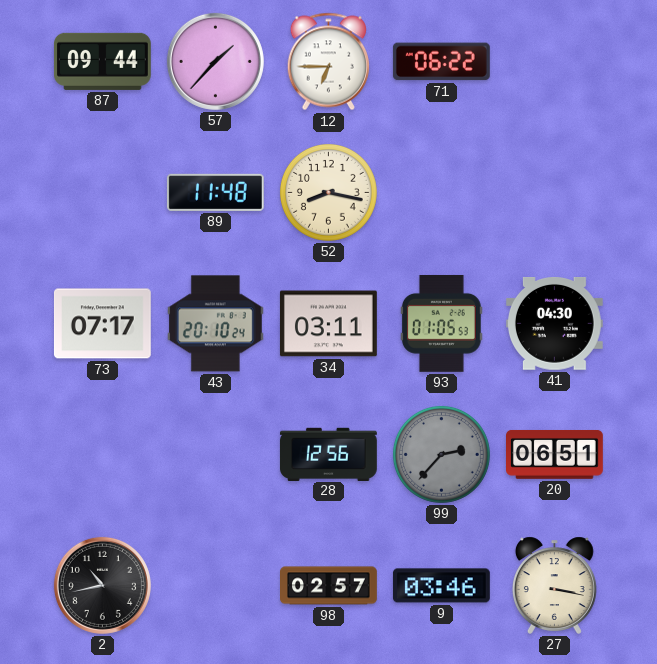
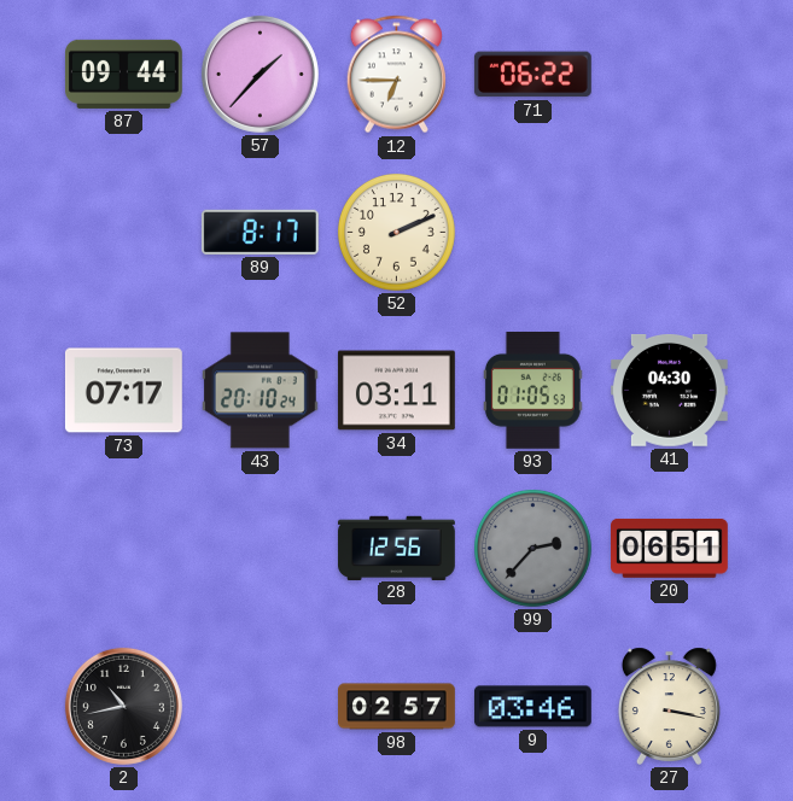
89: 11:48 -> 8:17 (260, 232)
52: 8:17 -> 2:11 (396, 232)
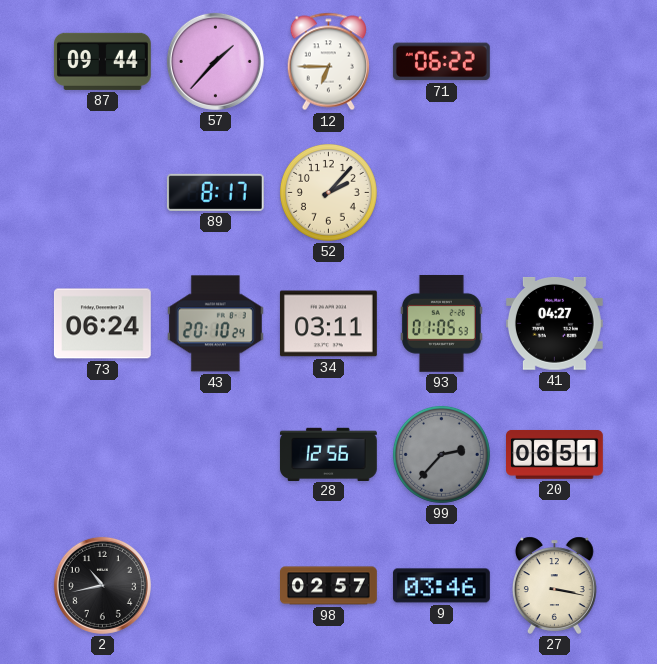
52: 2:11 -> 2:07 (328, 192)
73: 07:17 -> 06:24 (102, 324)
41: 04:30 -> 04:27 (554, 324)
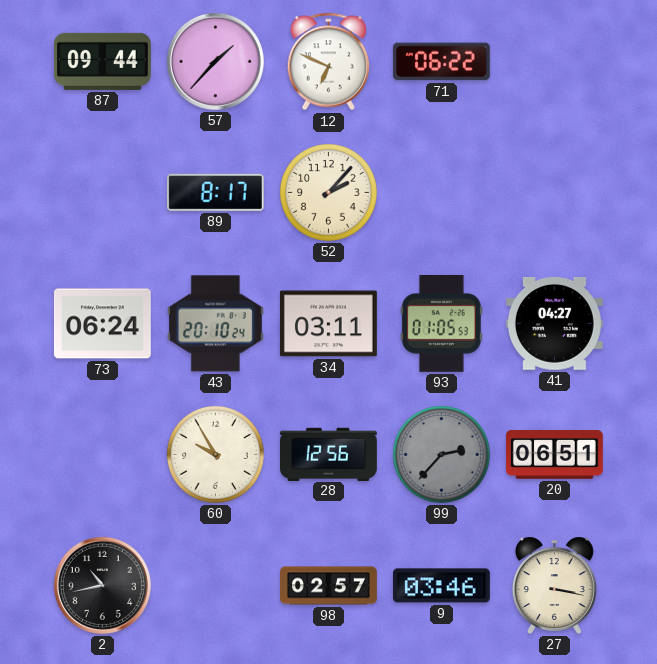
12: 6:45 -> 6:49 (328, 62)
60: none -> 9:55 (215, 454)
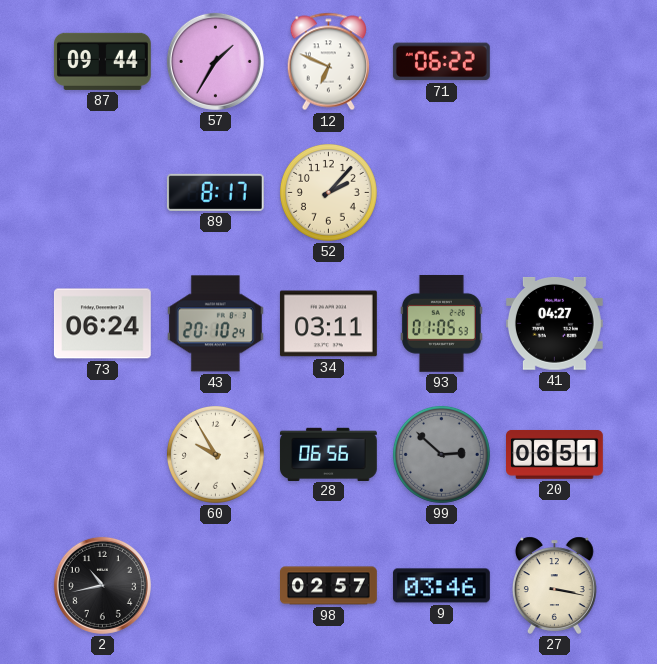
57: 1:37 -> 1:35 (215, 61)
28: 12:56 -> 06:56 (329, 454)
99: 2:37 -> 2:52 (441, 454)
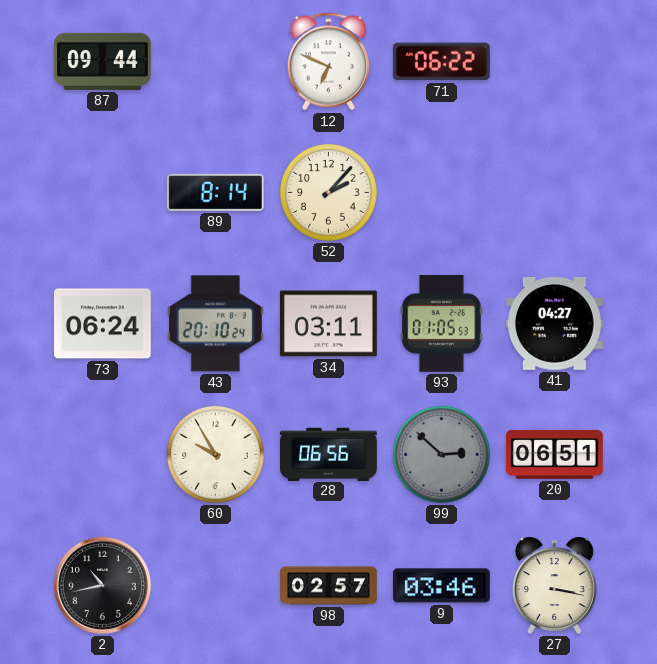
57: 1:35 -> none (215, 61)
89: 8:17 -> 8:14 (215, 192)
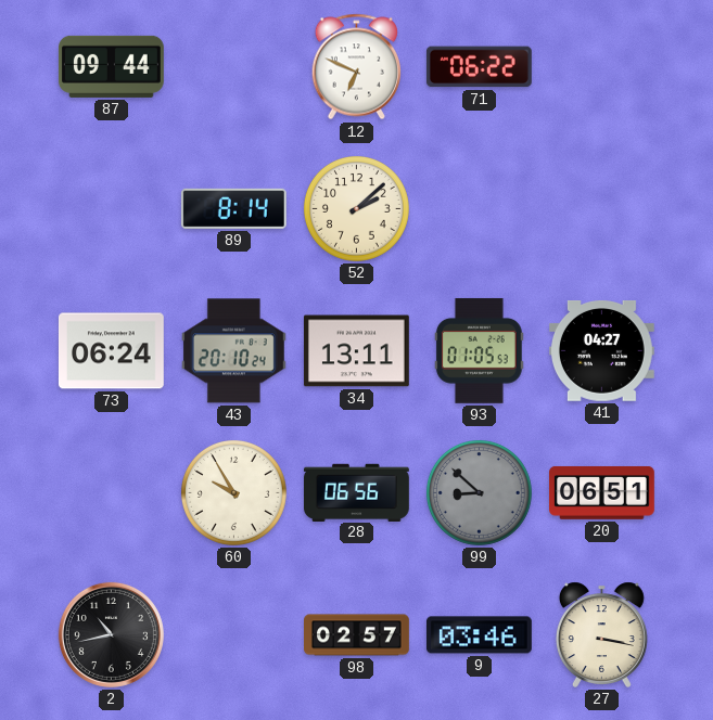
52: 2:07 -> 2:08 (356, 208)
34: 03:11 -> 13:11 (356, 351)
99: 2:52 -> 8:52 (479, 492)
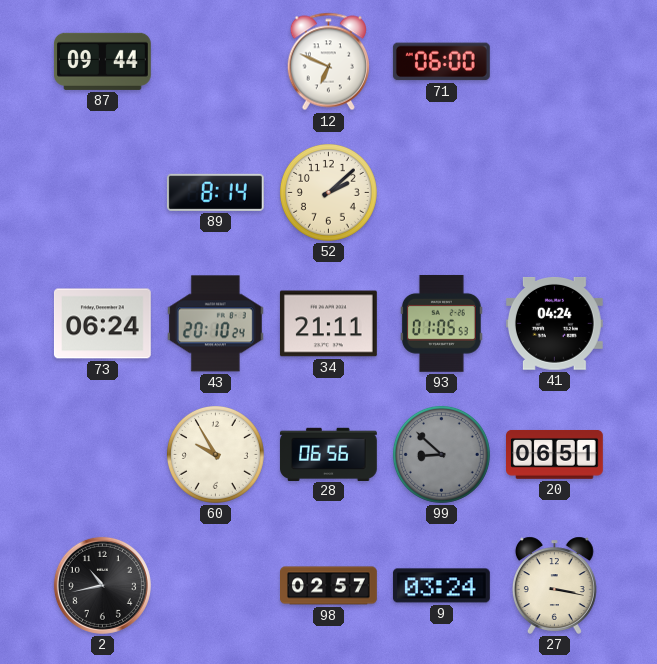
71: 06:22 -> 06:00 (441, 62)
34: 13:11 -> 21:11 (328, 324)
41: 04:27 -> 04:24 (554, 324)
9: 03:46 -> 03:24 (441, 586)
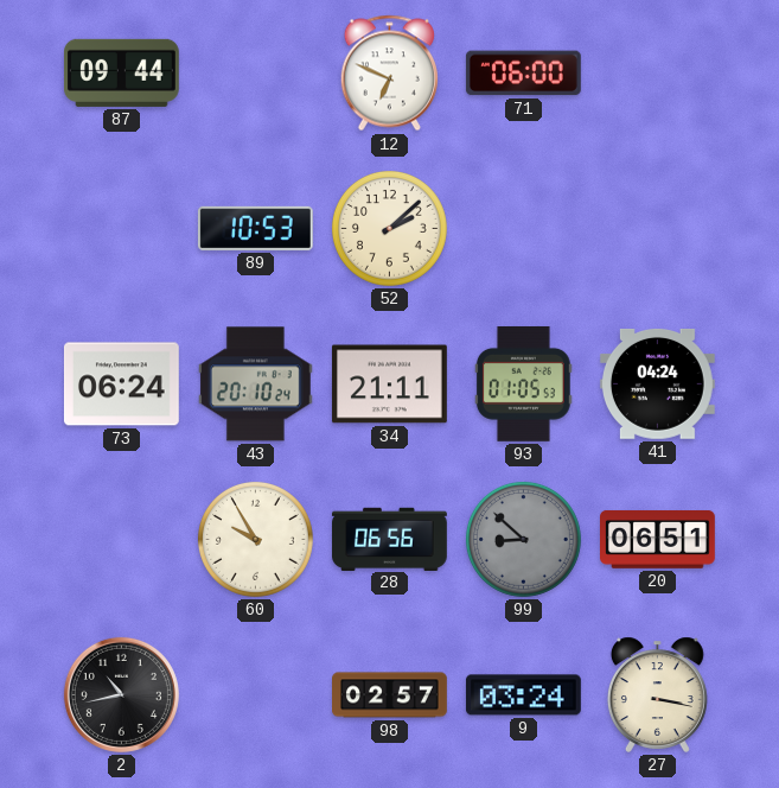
89: 8:14 -> 10:53 (255, 228)
